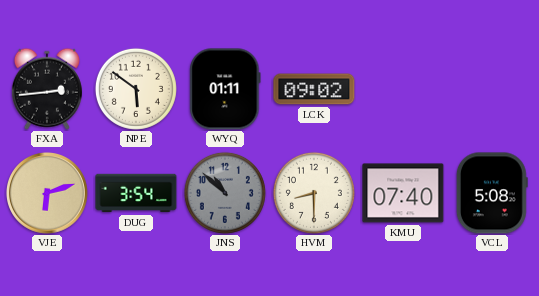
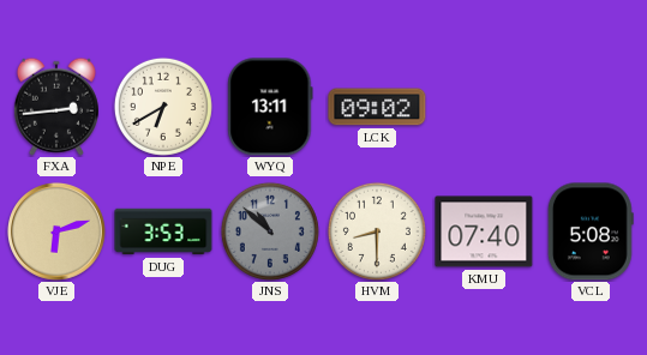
NPE: 5:51 -> 6:40 (163, 107)
WYQ: 01:11 -> 13:11 (270, 107)
DUG: 3:54 -> 3:53 (163, 231)
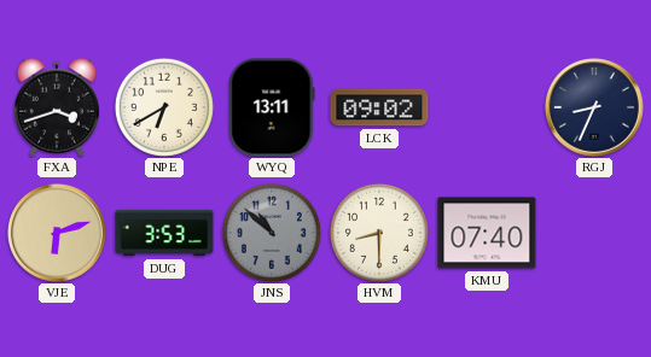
FXA: 2:44 -> 3:42 (57, 107)
RGJ: none -> 8:34 (595, 109)
VCL: 5:08 -> none (591, 231)
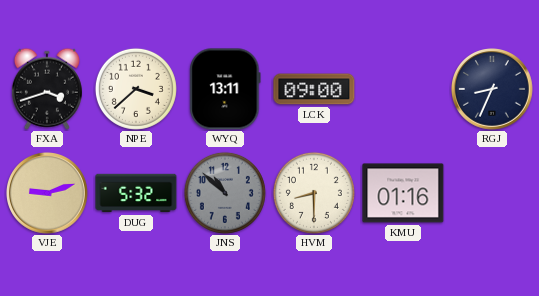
NPE: 6:40 -> 3:38 (136, 89)
LCK: 09:02 -> 09:00 (314, 89)
VJE: 6:12 -> 9:12 (48, 194)
DUG: 3:53 -> 5:32 (136, 193)
KMU: 07:40 -> 01:16 (403, 193)
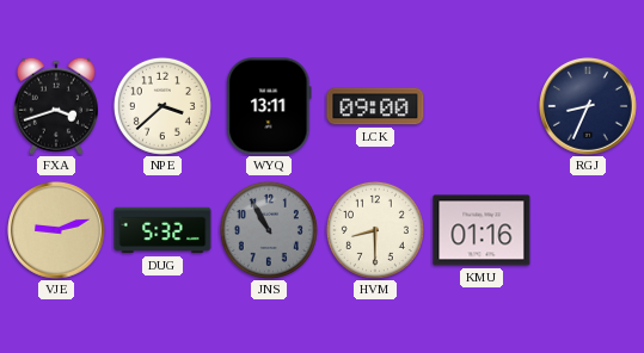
JNS: 10:52 -> 10:55 (269, 230)
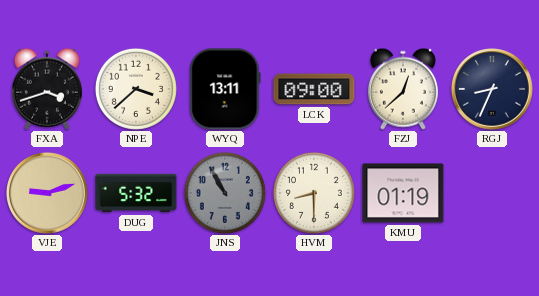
FZJ: none -> 12:38 (403, 89)
KMU: 01:16 -> 01:19 (403, 193)
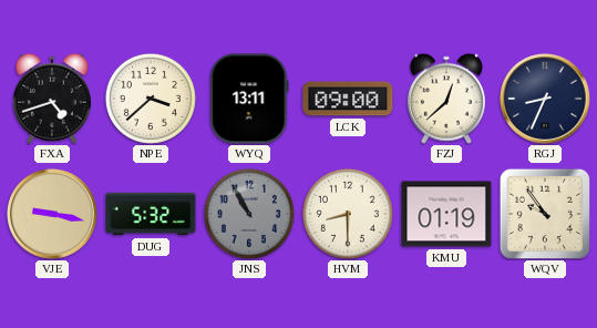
FXA: 3:42 -> 4:42 (52, 99)
VJE: 9:12 -> 9:17 (53, 215)
WQV: none -> 9:54 (544, 213)
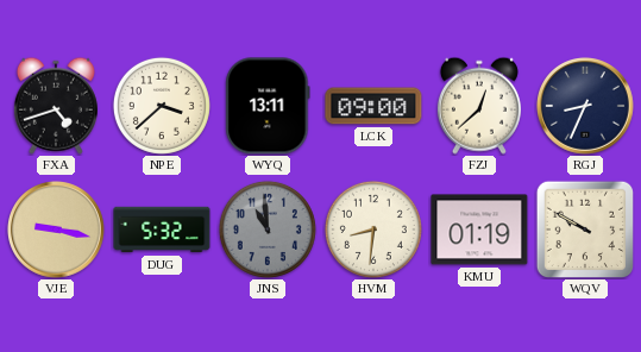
JNS: 10:55 -> 10:59 (268, 230)
HVM: 8:30 -> 8:31 (373, 230)
WQV: 9:54 -> 9:50 (584, 228)
